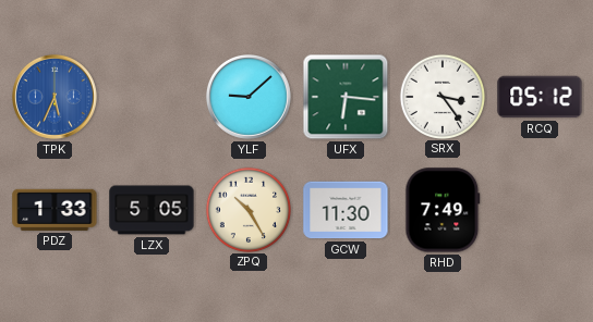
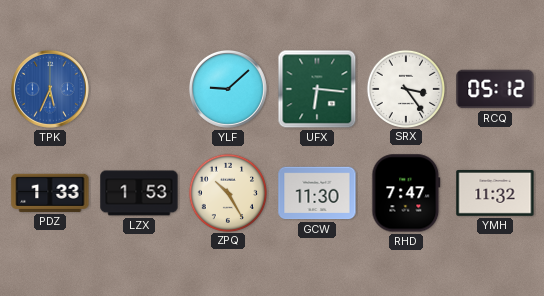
LZX: 5:05 -> 1:53 (139, 193)
RHD: 7:49 -> 7:47 (406, 193)
YMH: none -> 11:32 (495, 193)
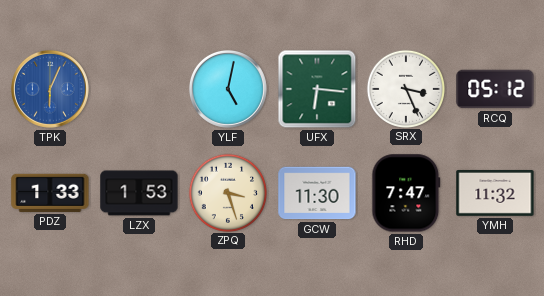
TPK: 5:34 -> 6:04 (50, 89)
YLF: 9:08 -> 5:02 (228, 89)
SRX: 3:24 -> 3:26 (405, 88)
ZPQ: 10:25 -> 3:27 (227, 192)
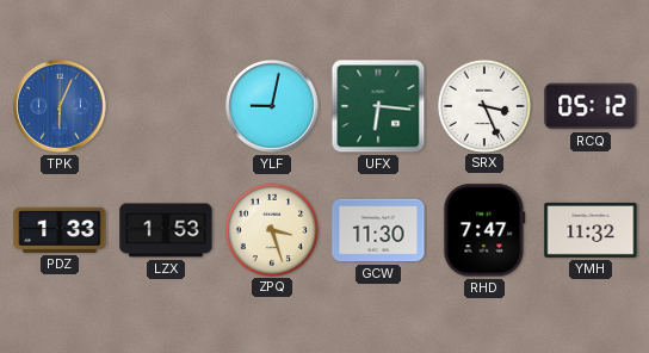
YLF: 5:02 -> 9:02 (272, 106)
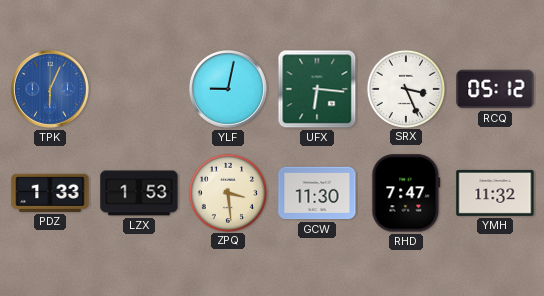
ZPQ: 3:27 -> 3:29 (227, 192)
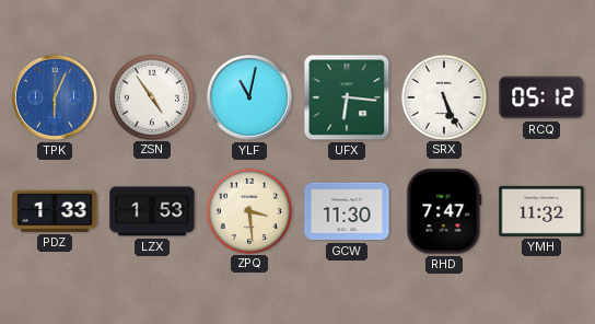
ZSN: none -> 4:54 (151, 96)
YLF: 9:02 -> 11:02 (249, 97)
SRX: 3:26 -> 5:26 (443, 96)
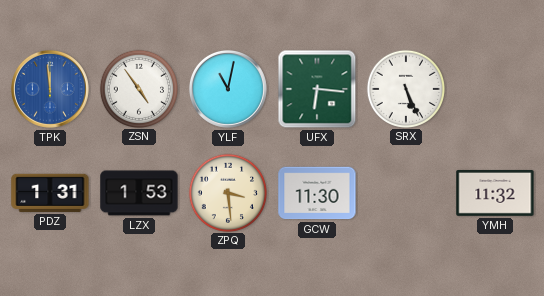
TPK: 6:04 -> 11:59 (50, 89)
RCQ: 05:12 -> none (541, 97)
PDZ: 1:33 -> 1:31 (50, 193)
RHD: 7:47 -> none (444, 211)
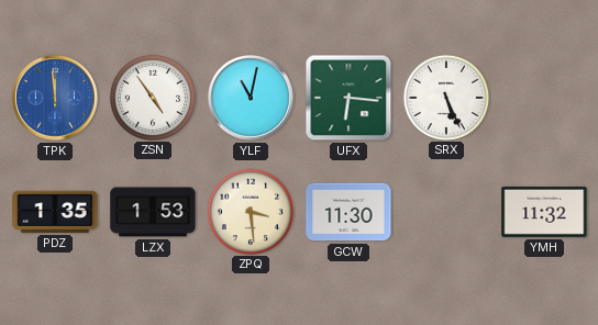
PDZ: 1:31 -> 1:35 (55, 212)
